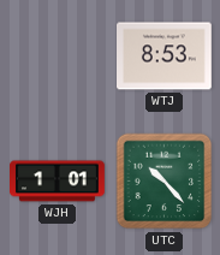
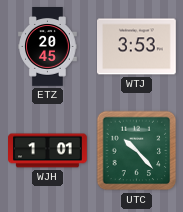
ETZ: none -> 20:45 (48, 47)
WTJ: 8:53 -> 3:53 (137, 47)
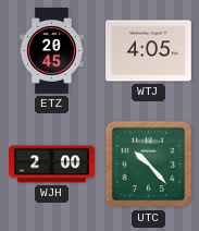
WTJ: 3:53 -> 4:05 (149, 51)
WJH: 1:01 -> 2:00 (52, 165)
